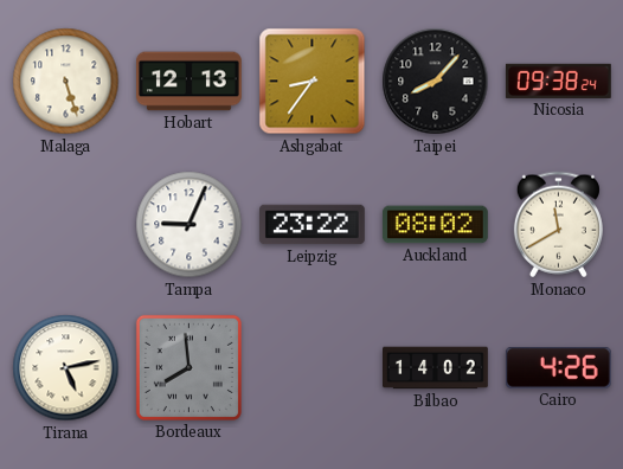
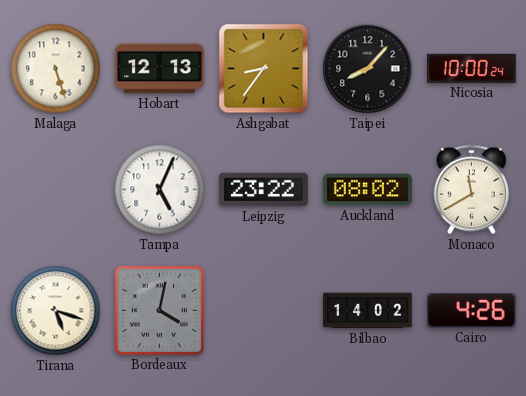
Nicosia: 09:38 -> 10:00 (471, 68)
Tampa: 9:04 -> 5:04 (160, 190)
Tirana: 5:13 -> 5:18 (56, 311)
Bordeaux: 7:59 -> 4:02 (159, 310)
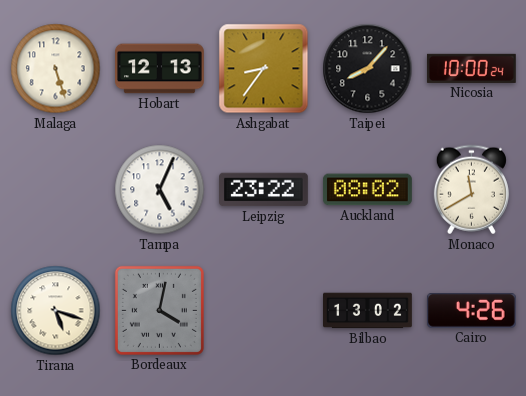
Bilbao: 14:02 -> 13:02 (368, 311)
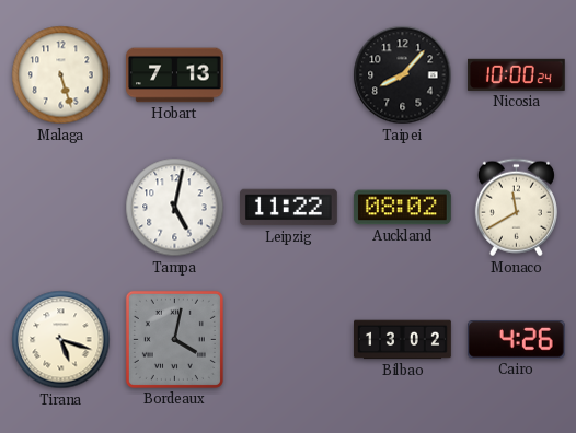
Hobart: 12:13 -> 7:13 (175, 75)
Ashgabat: 8:36 -> none (264, 69)
Tampa: 5:04 -> 5:02 (175, 208)
Leipzig: 23:22 -> 11:22 (289, 208)
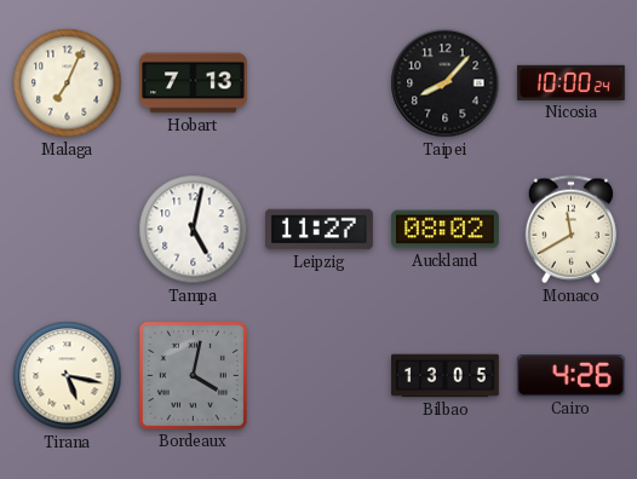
Malaga: 5:27 -> 7:04 (68, 83)
Leipzig: 11:22 -> 11:27 (320, 230)
Tirana: 5:18 -> 5:17 (68, 376)
Bilbao: 13:02 -> 13:05 (446, 376)
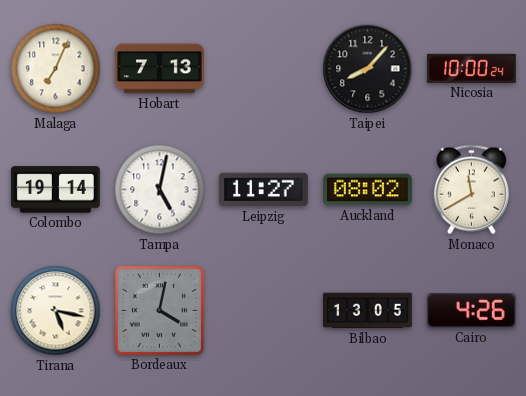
Colombo: none -> 19:14 (56, 190)
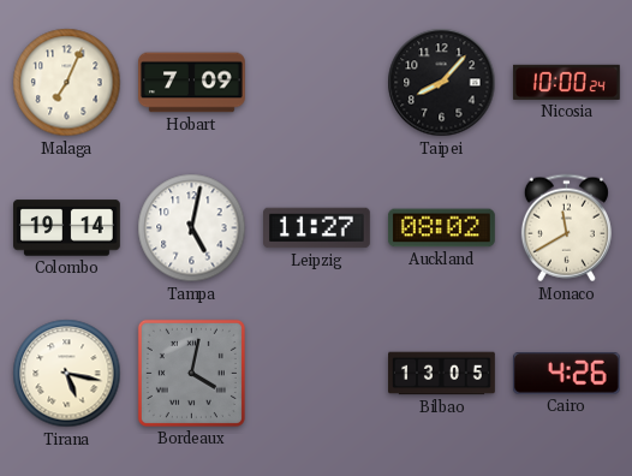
Hobart: 7:13 -> 7:09 (192, 83)
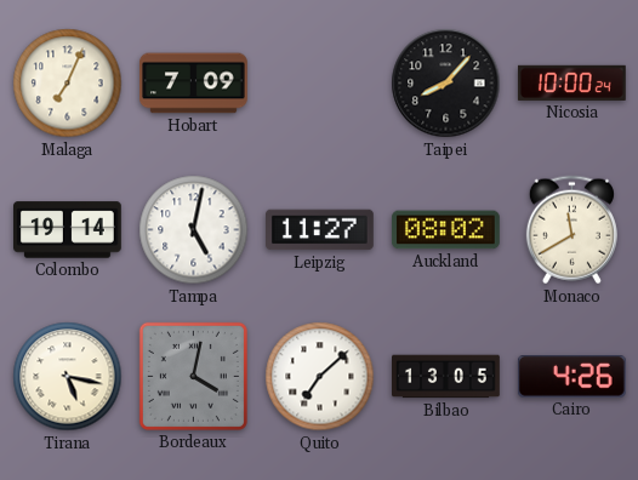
Quito: none -> 7:08 (320, 377)
